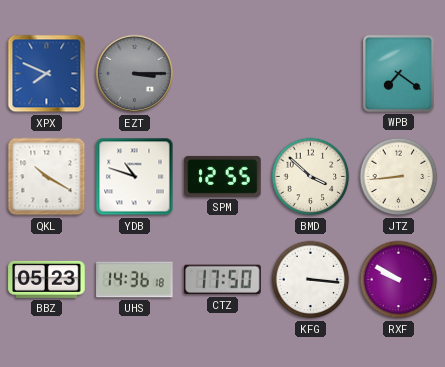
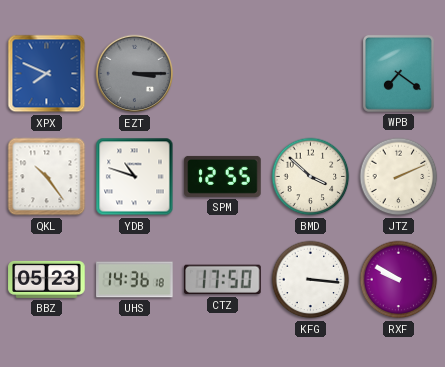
QKL: 10:20 -> 10:24 (47, 177)
JTZ: 8:44 -> 2:11 (399, 177)
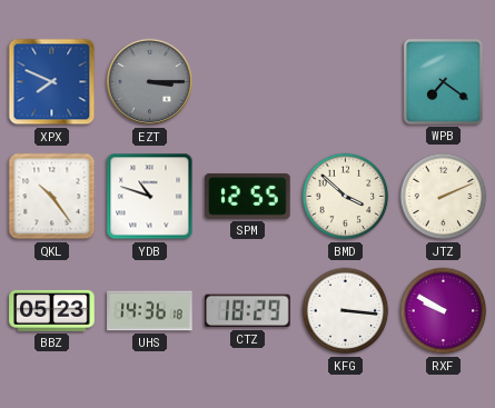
CTZ: 17:50 -> 18:29 (248, 311)
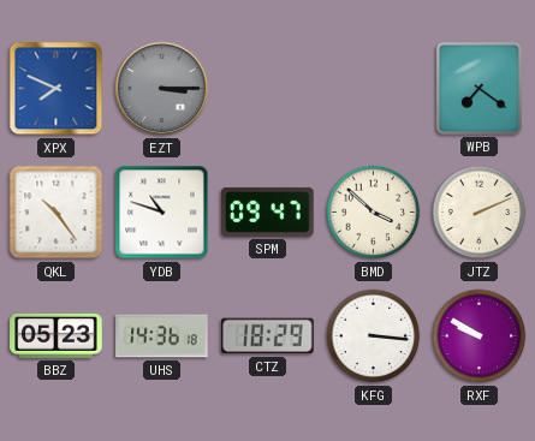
SPM: 12:55 -> 09:47 (268, 211)
